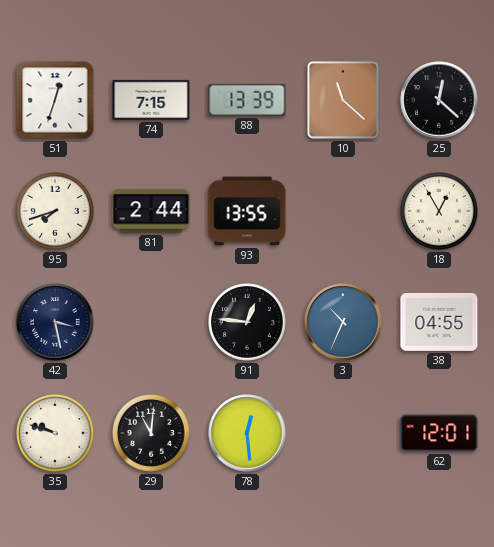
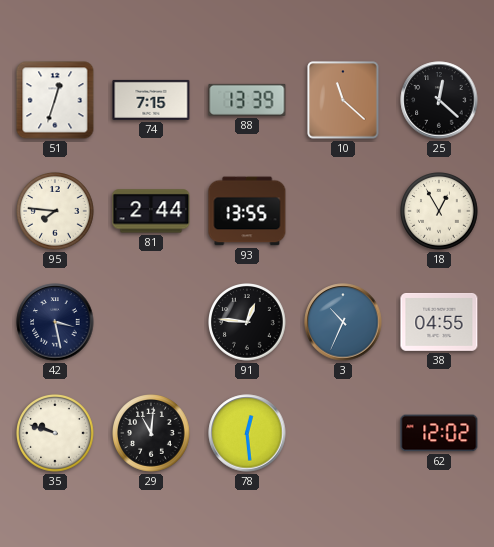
95: 7:42 -> 7:46 (56, 212)
62: 12:01 -> 12:02 (439, 433)
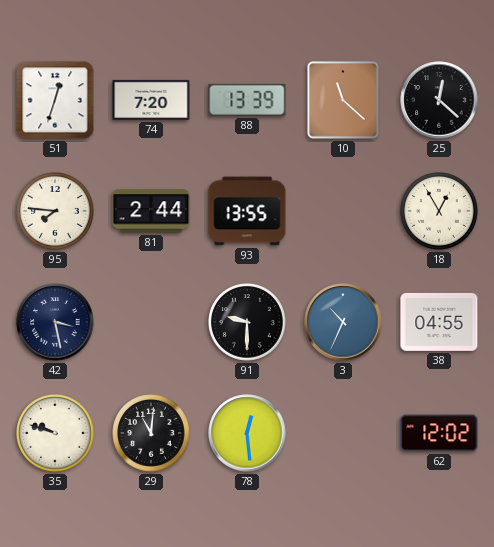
74: 7:15 -> 7:20 (151, 100)
91: 12:46 -> 9:30 (248, 323)
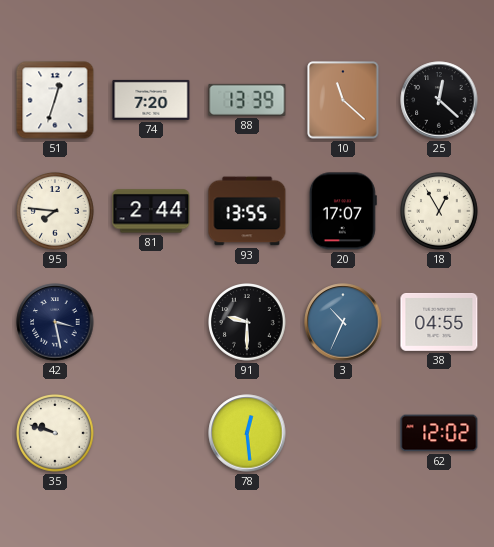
20: none -> 17:07 (343, 211)
29: 11:01 -> none (152, 434)
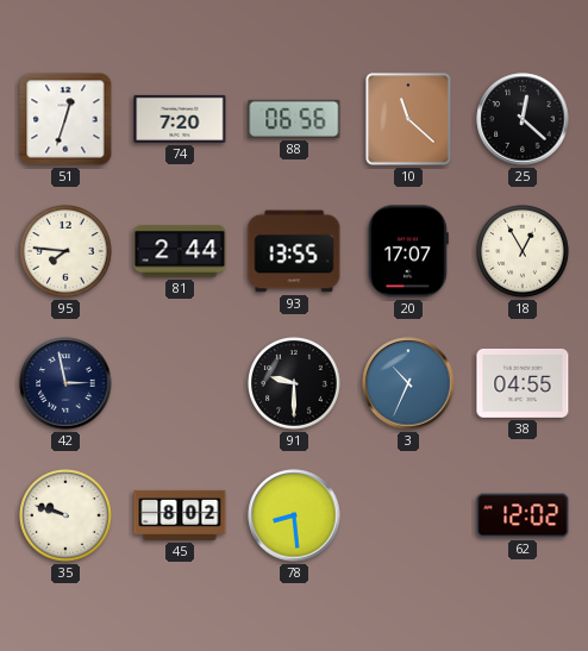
88: 13:39 -> 06:56 (294, 119)
42: 3:28 -> 2:58 (65, 383)
45: none -> 8:02 (180, 515)
78: 12:29 -> 8:29 (294, 515)
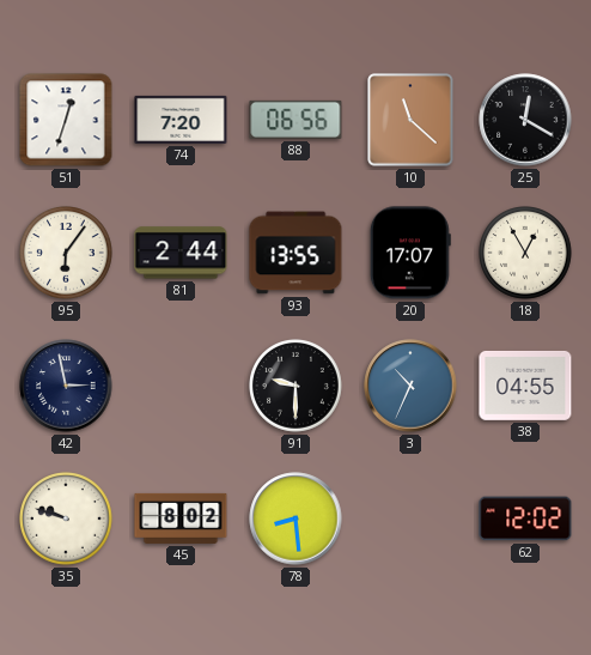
25: 12:22 -> 12:20 (525, 120)
95: 7:46 -> 6:06 (67, 254)
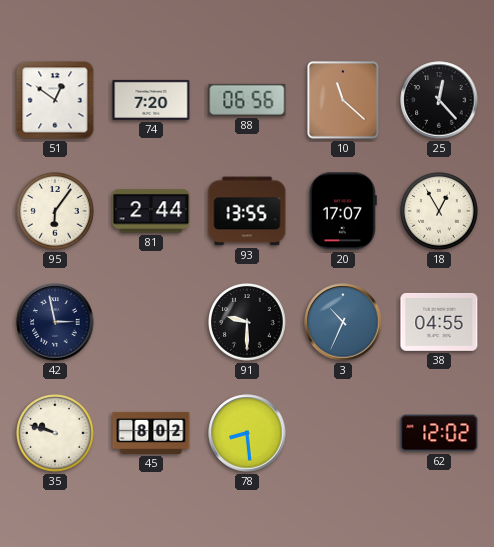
51: 12:33 -> 12:51 (55, 100)
25: 12:20 -> 12:23 (439, 100)
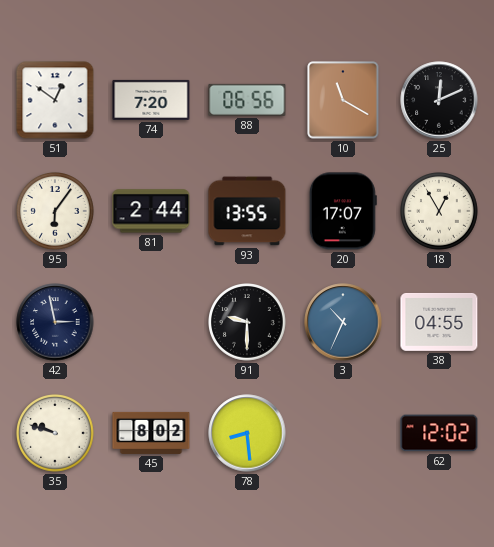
10: 11:22 -> 11:20 (343, 100)
25: 12:23 -> 12:11 (439, 100)
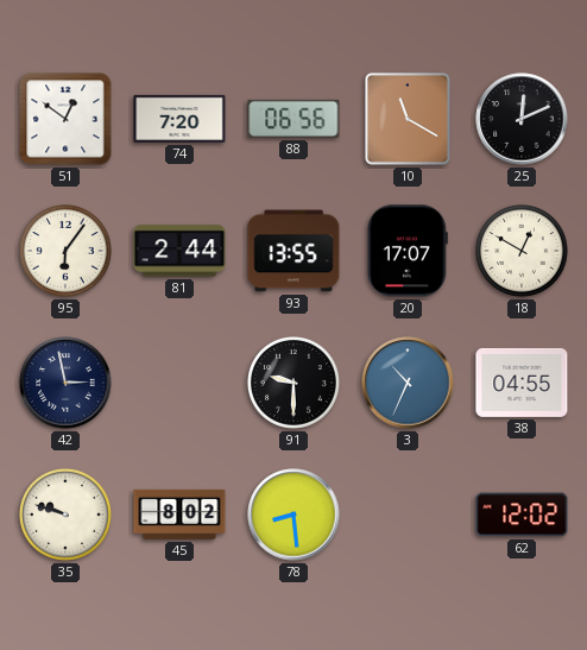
18: 12:55 -> 12:50 (523, 252)
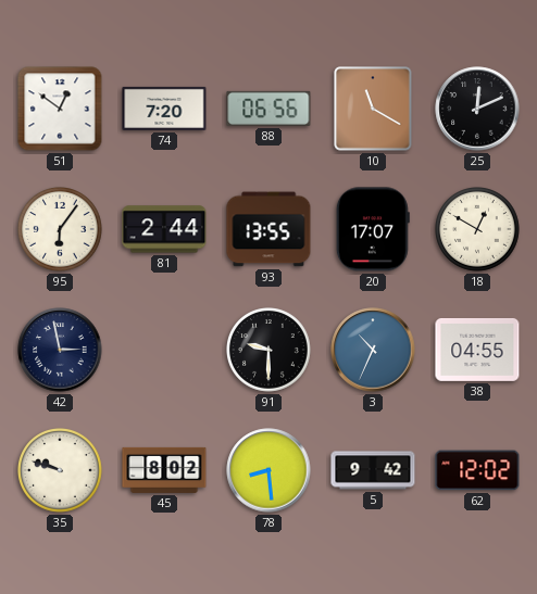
5: none -> 9:42 (373, 470)
